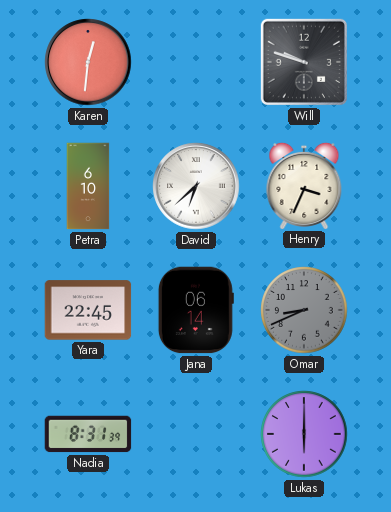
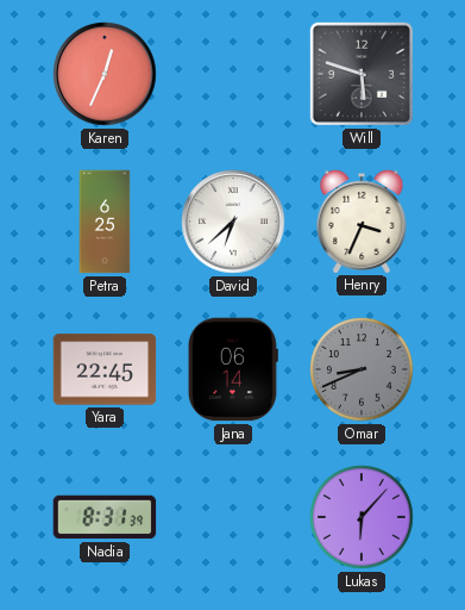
Karen: 12:31 -> 12:34 (105, 74)
Will: 9:48 -> 5:48 (362, 74)
Petra: 6:10 -> 6:25 (105, 222)
Lukas: 6:00 -> 6:07 (362, 517)
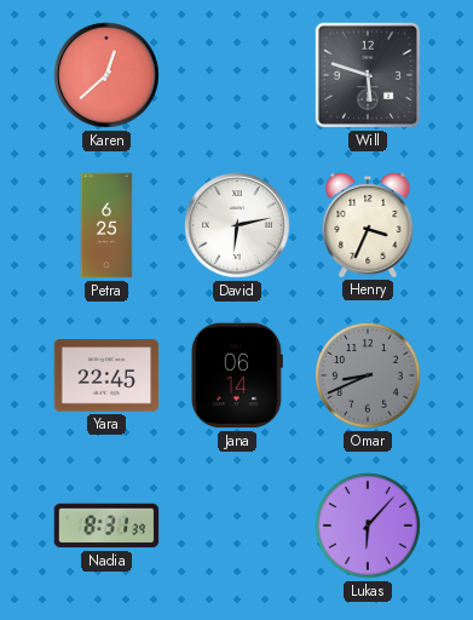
Karen: 12:34 -> 12:38 (106, 75)
David: 6:38 -> 6:13 (237, 225)
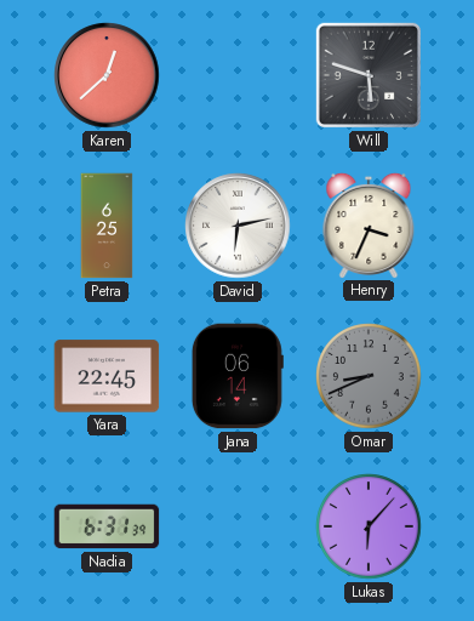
Nadia: 8:31 -> 6:31 (107, 526)
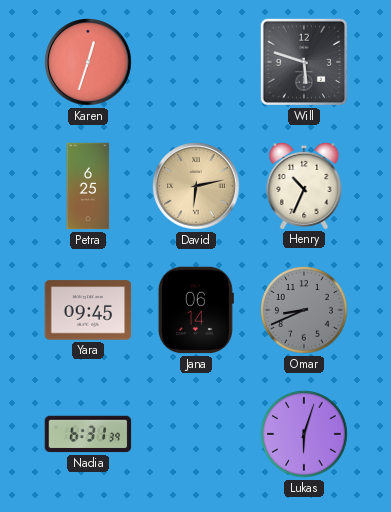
Karen: 12:38 -> 12:33 (88, 62)
David dial: white -> champagne (196, 186)
Henry: 3:34 -> 10:34 (304, 185)
Yara: 22:45 -> 09:45 (88, 310)
Lukas: 6:07 -> 6:03 (304, 434)
